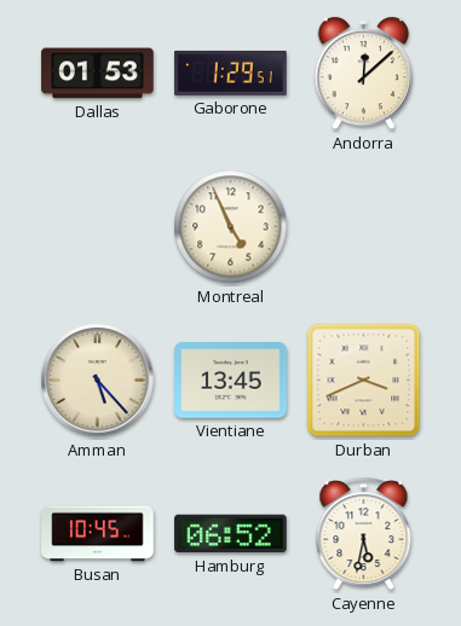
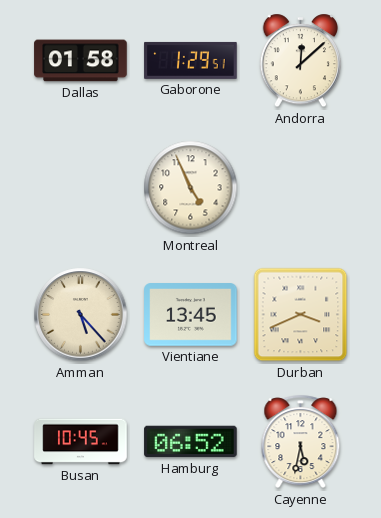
Dallas: 01:53 -> 01:58 (81, 61)
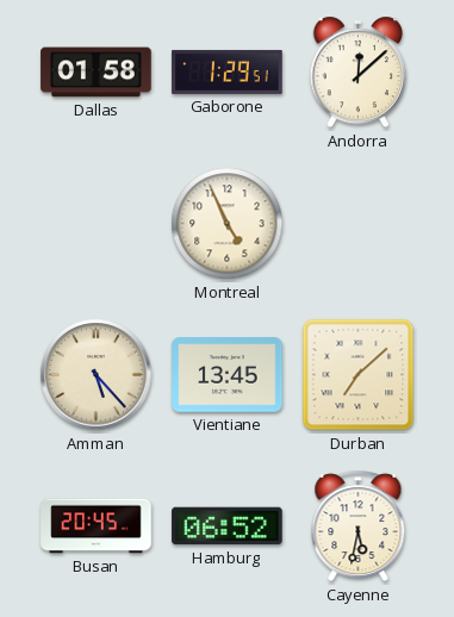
Durban: 3:41 -> 7:08 (359, 375)
Busan: 10:45 -> 20:45 (97, 526)
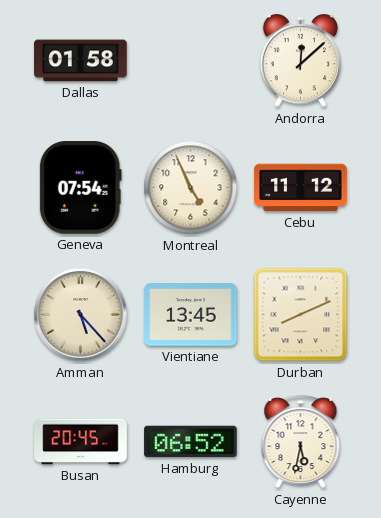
Gaborone: 1:29 -> none (228, 71)
Geneva: none -> 07:54 (80, 188)
Cebu: none -> 11:12 (301, 188)
Durban: 7:08 -> 8:11 (301, 315)
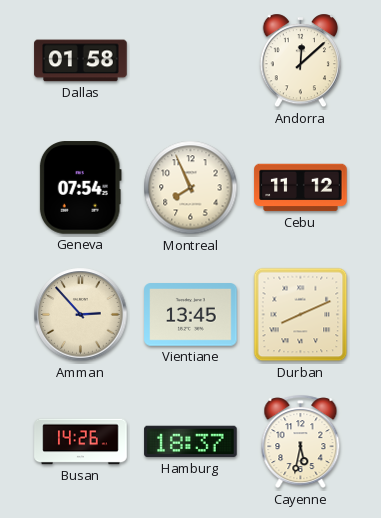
Montreal: 4:56 -> 7:56 (191, 188)
Amman: 5:23 -> 2:53 (81, 315)
Busan: 20:45 -> 14:26 (81, 442)
Hamburg: 06:52 -> 18:37 (191, 442)
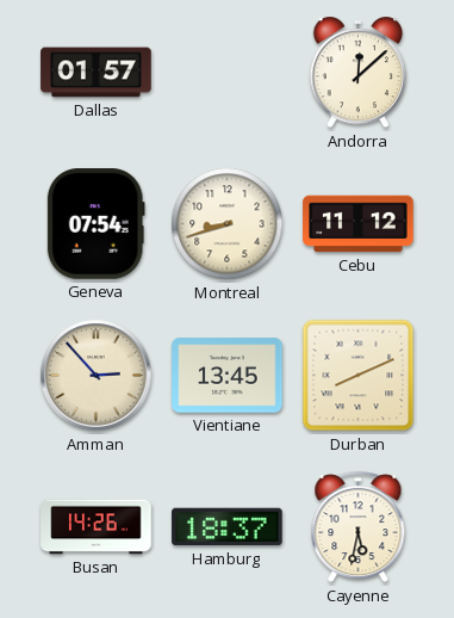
Dallas: 01:58 -> 01:57 (97, 73)
Montreal: 7:56 -> 8:42 (228, 224)
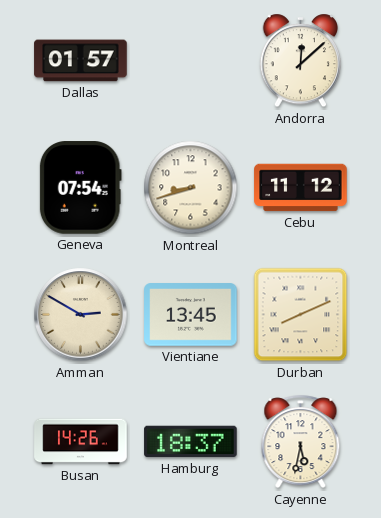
Amman: 2:53 -> 2:50 (81, 315)
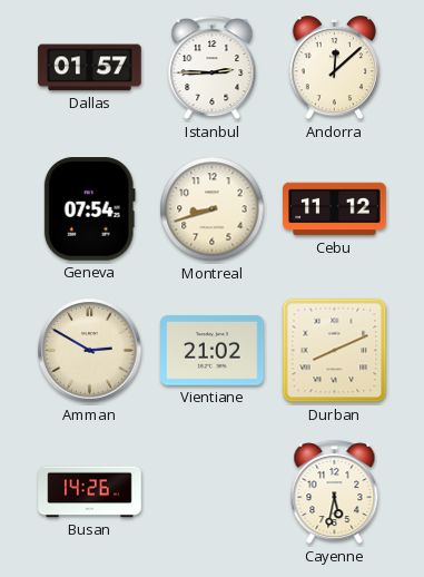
Istanbul: none -> 2:45 (213, 68)
Vientiane: 13:45 -> 21:02 (213, 351)
Hamburg: 18:37 -> none (191, 442)
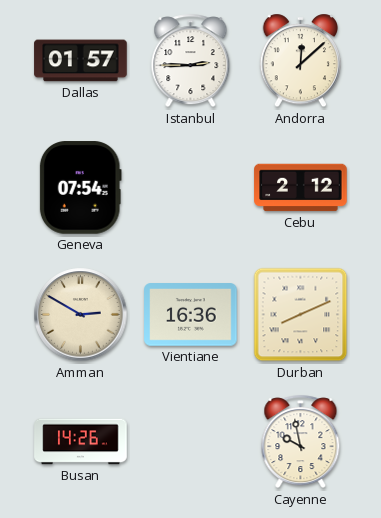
Montreal: 8:42 -> none (213, 209)
Cebu: 11:12 -> 2:12 (301, 188)
Vientiane: 21:02 -> 16:36 (191, 315)
Cayenne: 5:32 -> 9:58 (301, 442)
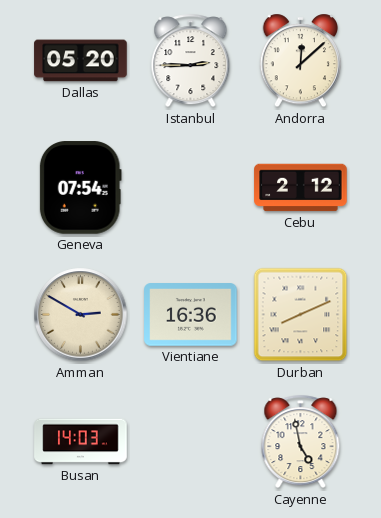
Dallas: 01:57 -> 05:20 (81, 61)
Busan: 14:26 -> 14:03 (81, 442)
Cayenne: 9:58 -> 4:58 (301, 442)
